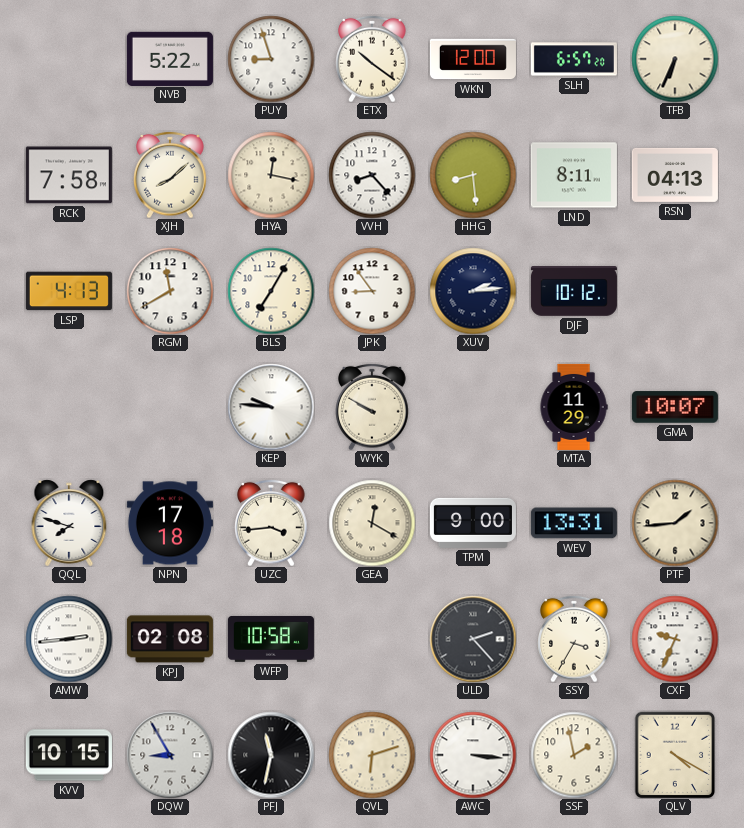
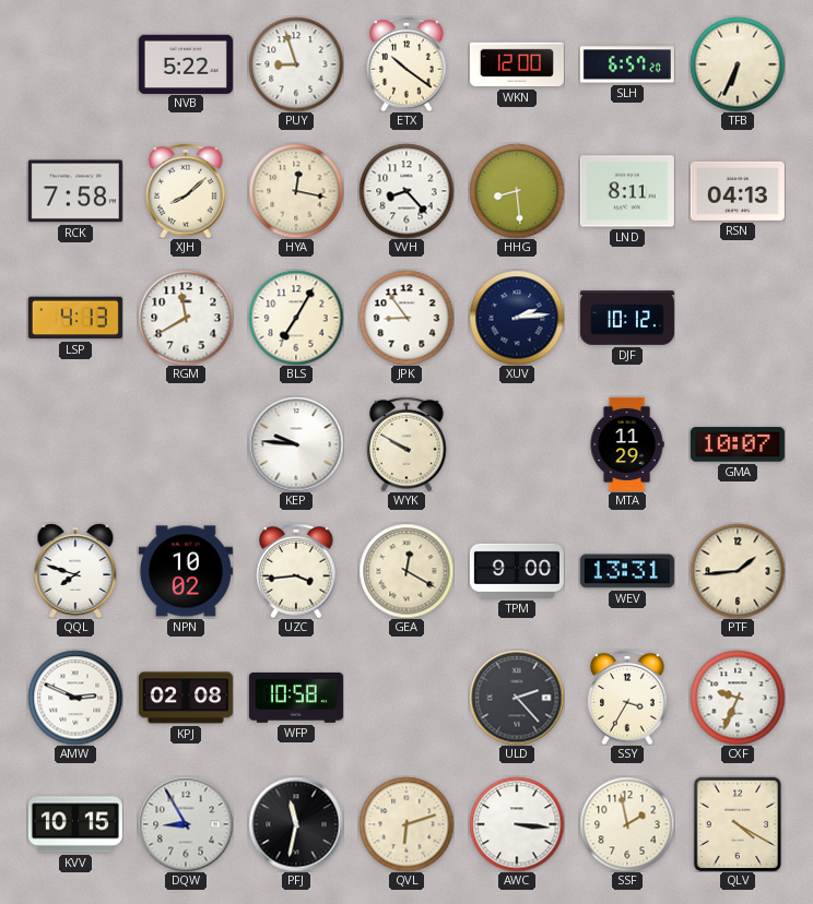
NPN: 17:18 -> 10:02 (186, 571)
AMW: 2:44 -> 2:49 (75, 698)
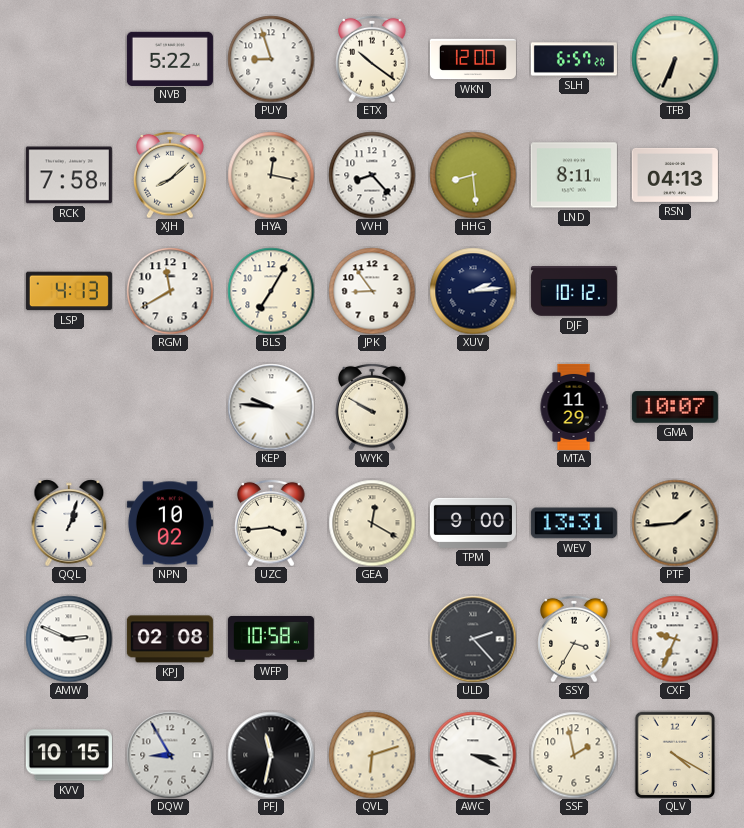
QQL: 7:48 -> 1:03 (69, 523)
AWC: 3:16 -> 3:19 (473, 755)
